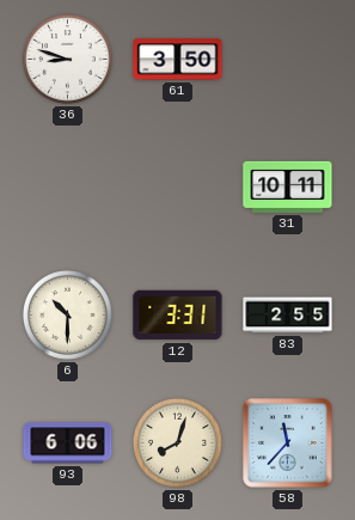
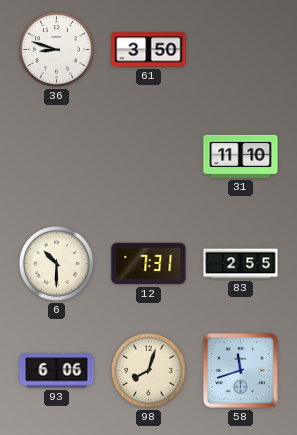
31: 10:11 -> 11:10 (241, 156)
12: 3:31 -> 7:31 (149, 264)
58: 11:37 -> 11:42 (241, 371)
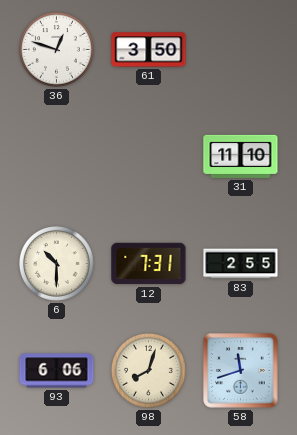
36: 8:48 -> 12:48 (57, 50)
